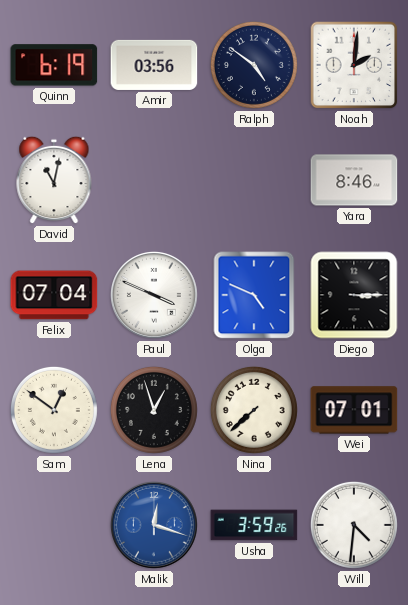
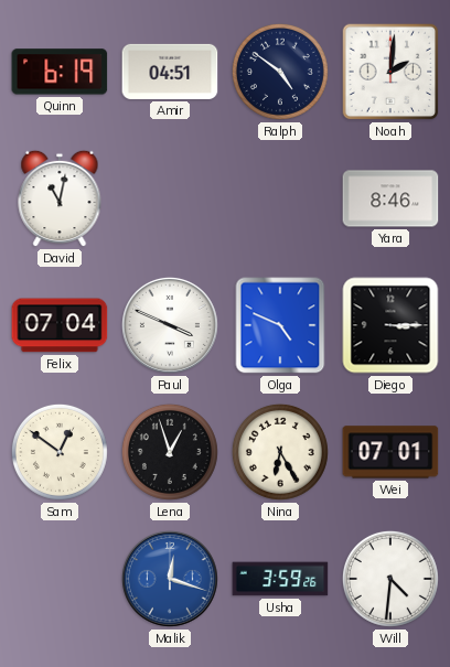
Amir: 03:56 -> 04:51 (170, 72)
Nina: 7:38 -> 6:25 (280, 452)
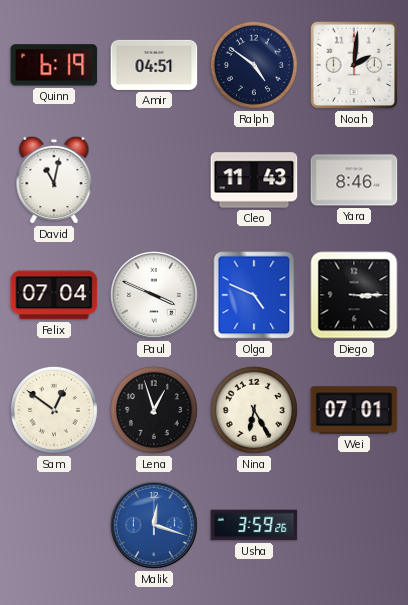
Cleo: none -> 11:43 (254, 180)
Will: 4:31 -> none (390, 579)
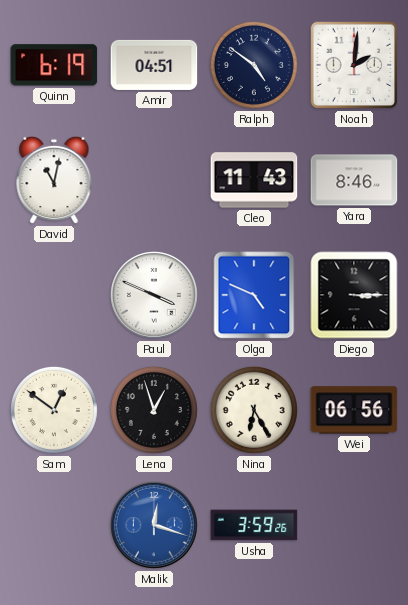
Felix: 07:04 -> none (54, 295)
Wei: 07:01 -> 06:56 (354, 410)
